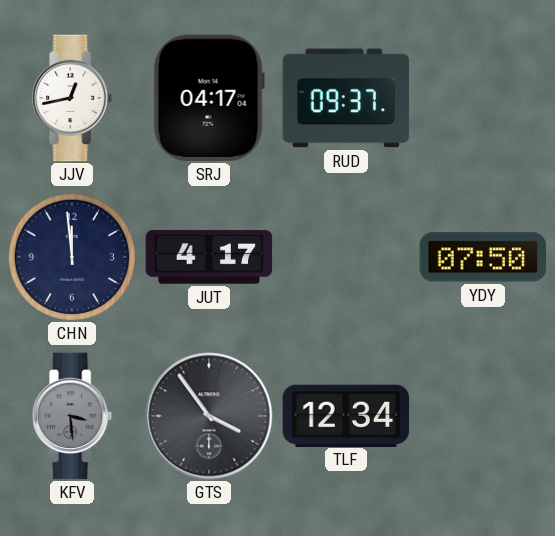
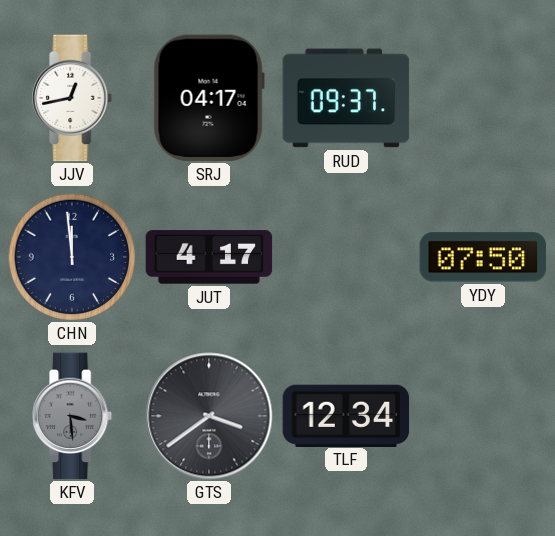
GTS: 3:54 -> 3:39 (209, 416)
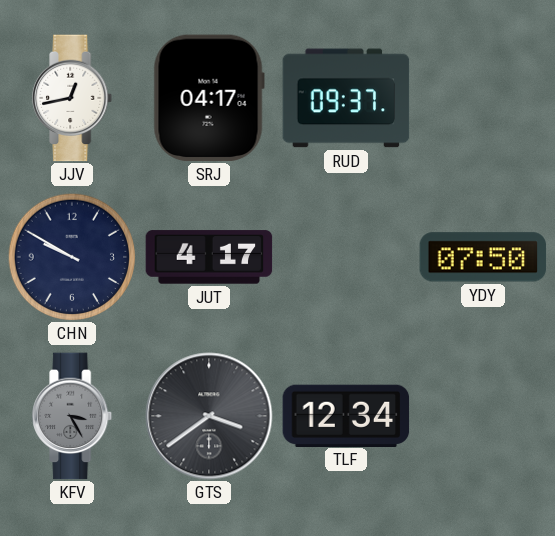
CHN: 11:59 -> 9:50 (72, 257)
KFV: 3:29 -> 3:25 (73, 416)
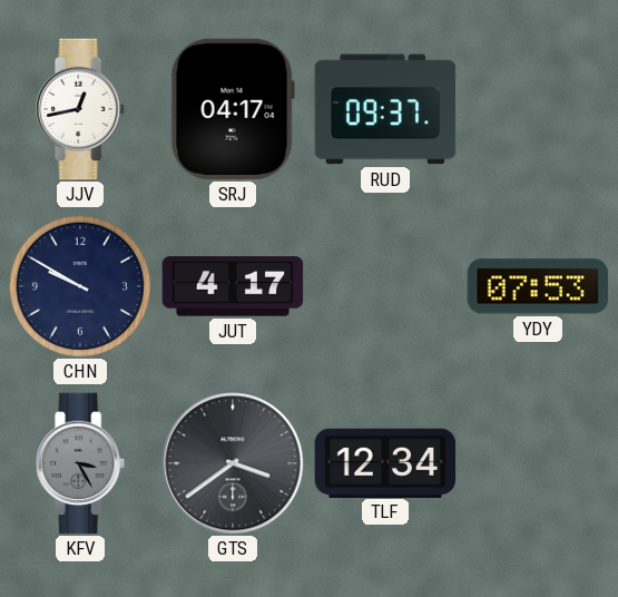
YDY: 07:50 -> 07:53 (538, 286)
